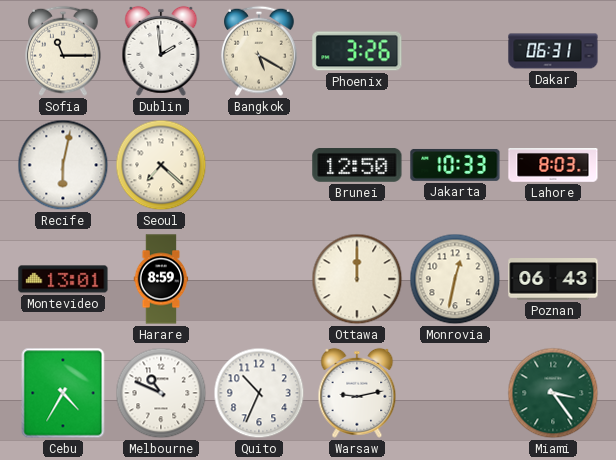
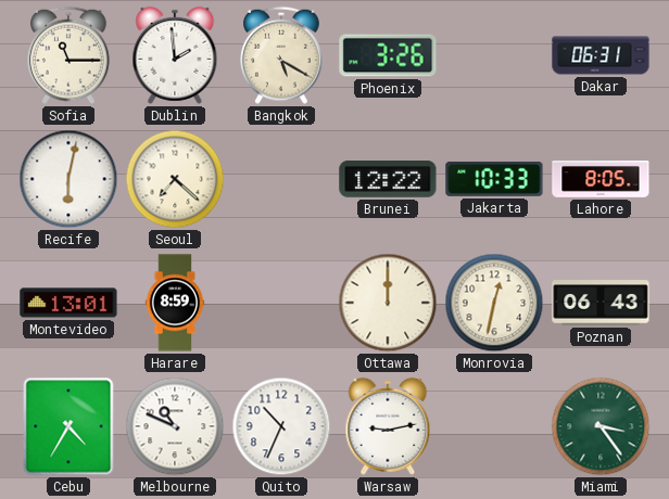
Brunei: 12:50 -> 12:22 (388, 180)
Lahore: 8:03 -> 8:05 (601, 180)
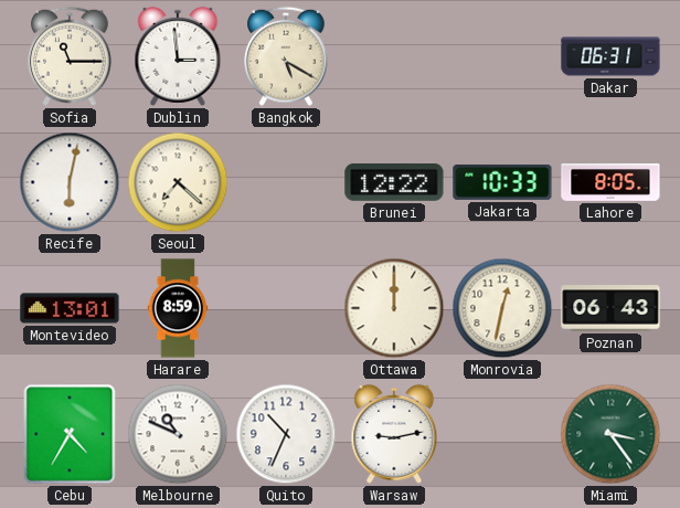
Dublin: 1:59 -> 2:59 (178, 56)
Phoenix: 3:26 -> none (388, 55)
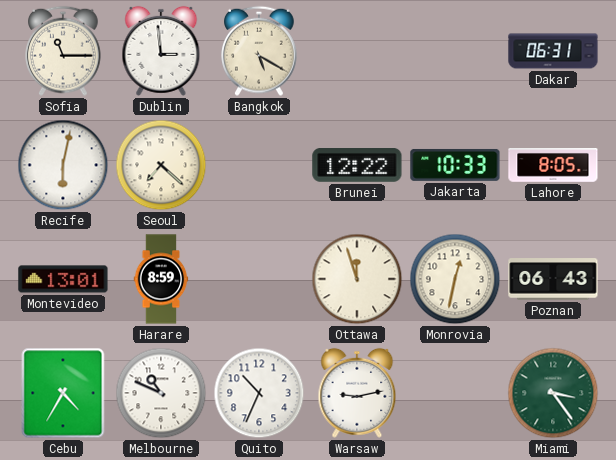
Ottawa: 12:00 -> 11:57 (357, 279)
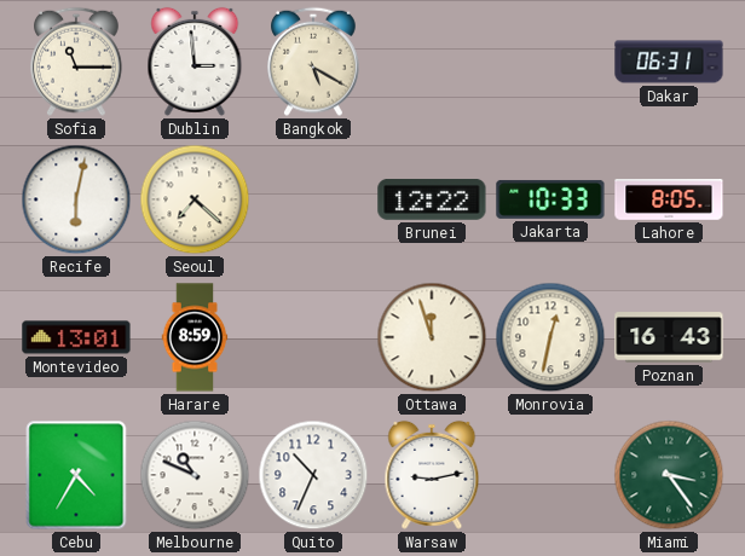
Poznan: 06:43 -> 16:43 (669, 337)
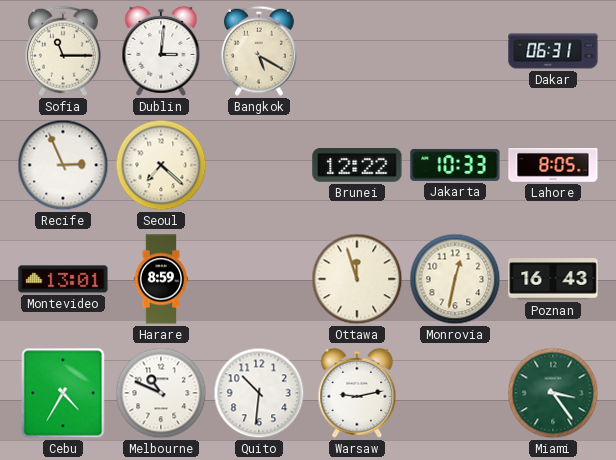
Dublin: 2:59 -> 3:01 (161, 51)
Recife: 6:02 -> 2:56 (63, 165)
Quito: 10:34 -> 10:31 (259, 393)
